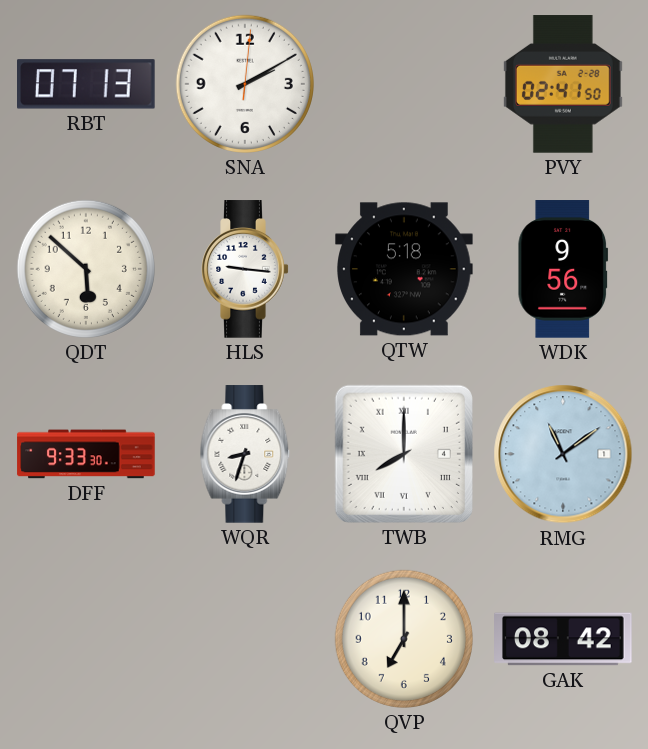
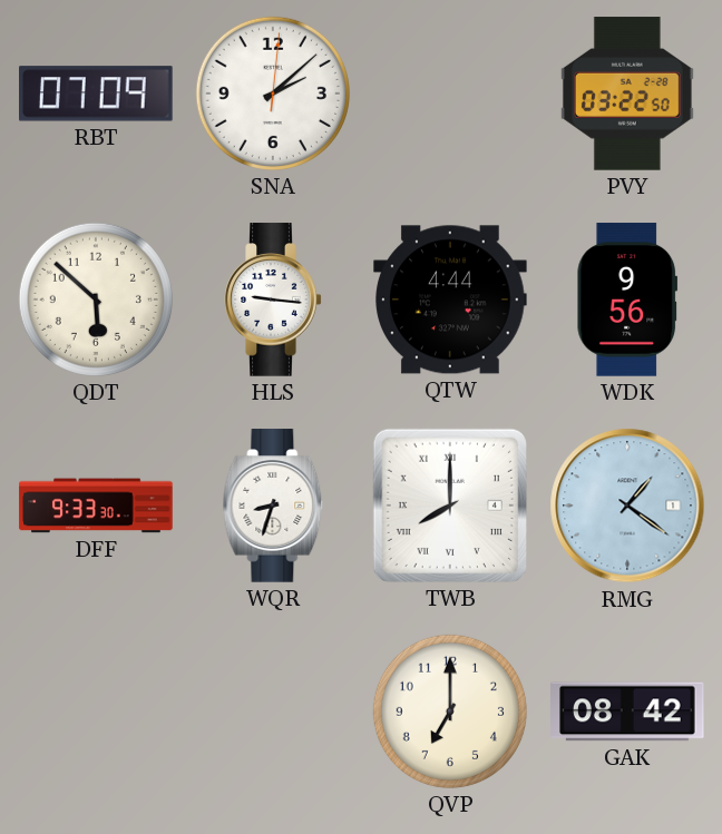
RBT: 07:13 -> 07:09 (97, 94)
SNA: 2:10 -> 2:08 (273, 94)
PVY: 02:41 -> 03:22 (627, 94)
QTW: 5:18 -> 4:44 (450, 300)
RMG: 11:09 -> 1:21 (627, 506)
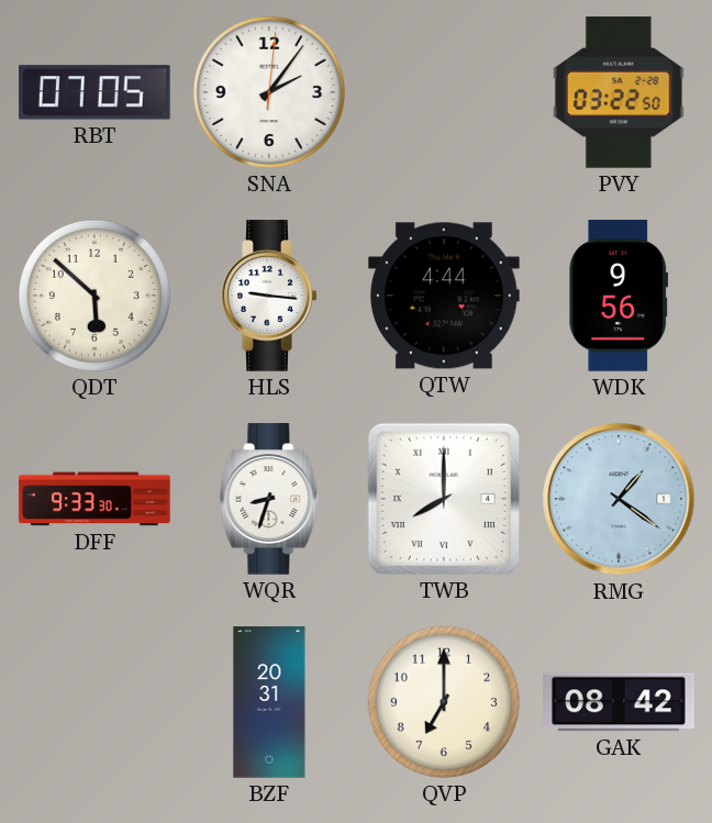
RBT: 07:09 -> 07:05 (96, 92)
SNA: 2:08 -> 2:06 (269, 92)
BZF: none -> 20:31 (269, 702)
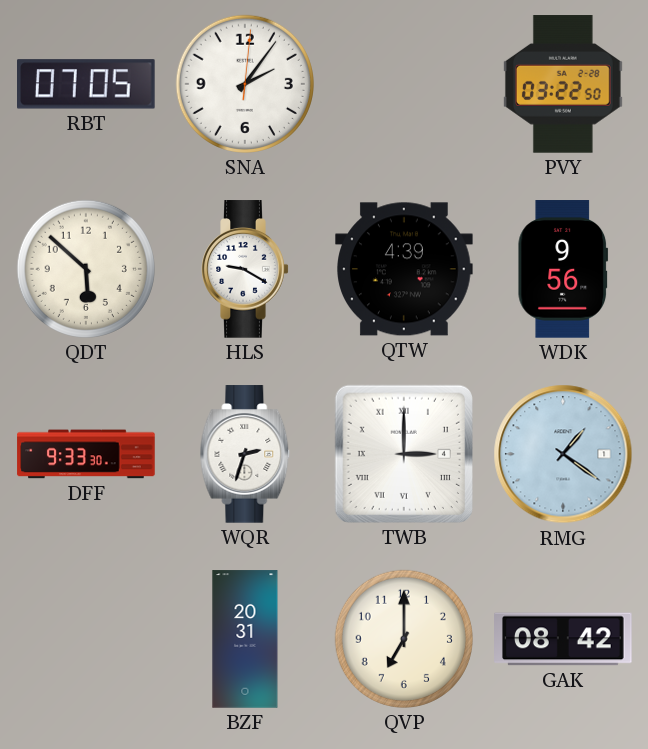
HLS: 9:16 -> 9:20 (245, 269)
QTW: 4:44 -> 4:39 (404, 269)
WQR: 8:33 -> 2:33 (245, 454)
TWB: 8:00 -> 3:00 (404, 454)
